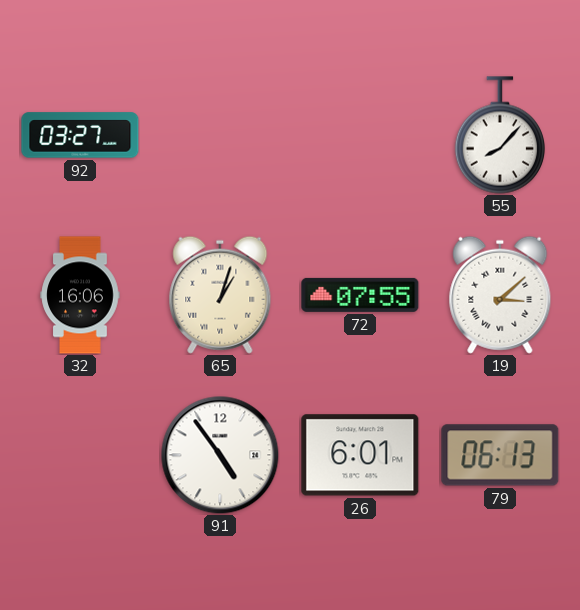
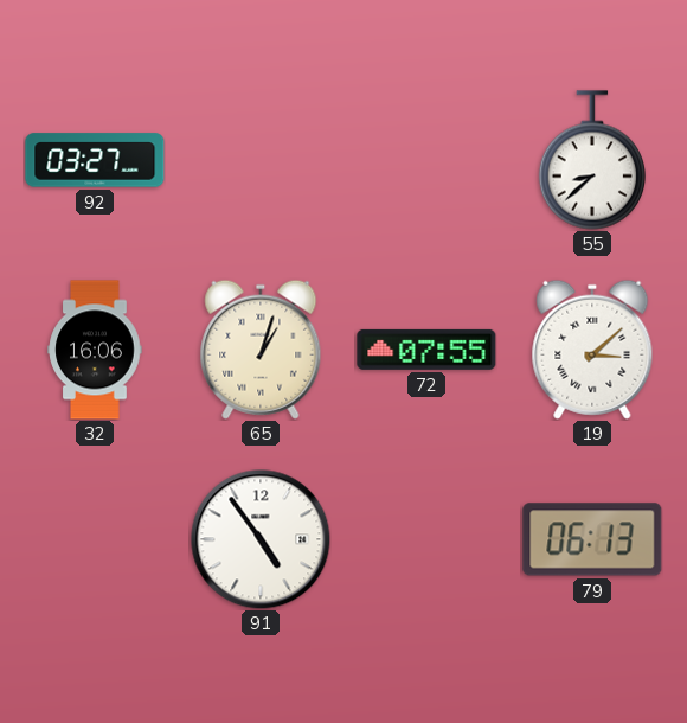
55: 8:07 -> 8:38 (591, 160)
26: 6:01 -> none (360, 455)
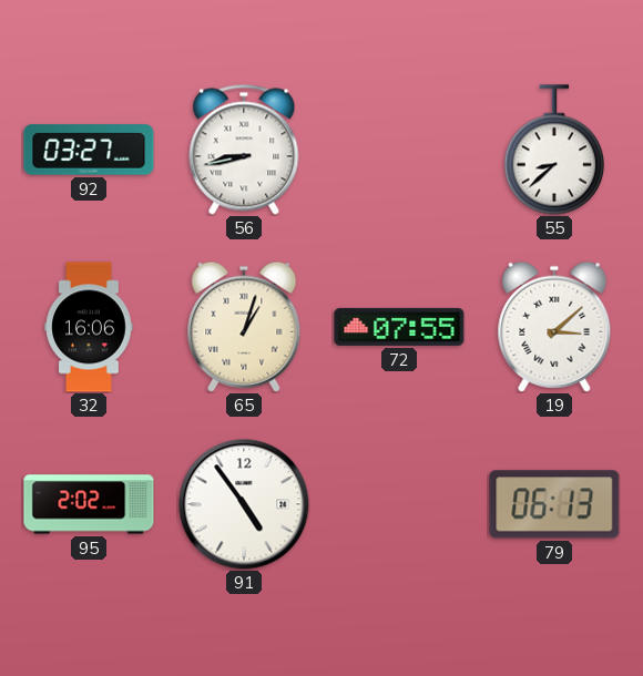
56: none -> 8:43 (244, 150)
95: none -> 2:02 (89, 504)
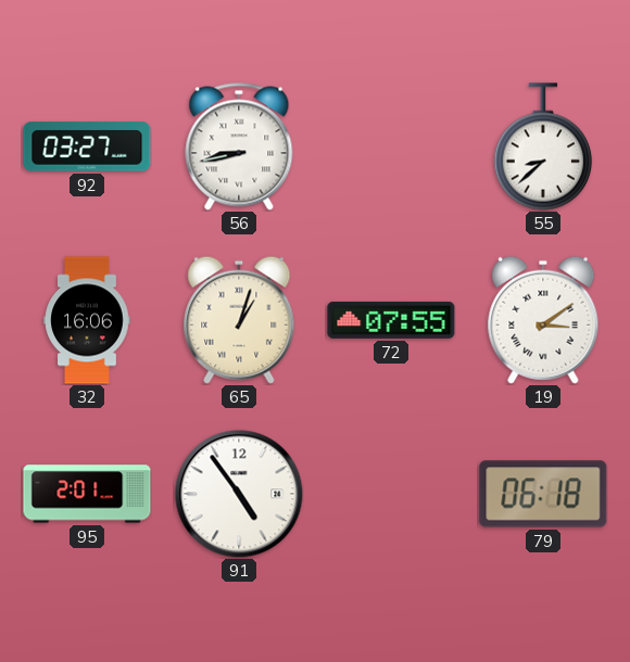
19: 3:08 -> 3:09 (543, 320)
95: 2:02 -> 2:01 (87, 494)
79: 06:13 -> 06:18 (543, 494)
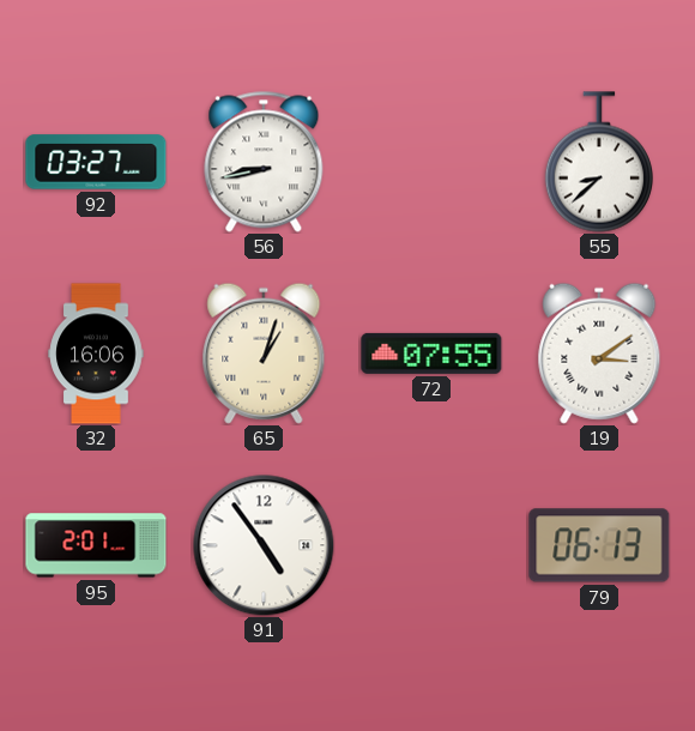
79: 06:18 -> 06:13 (599, 545)
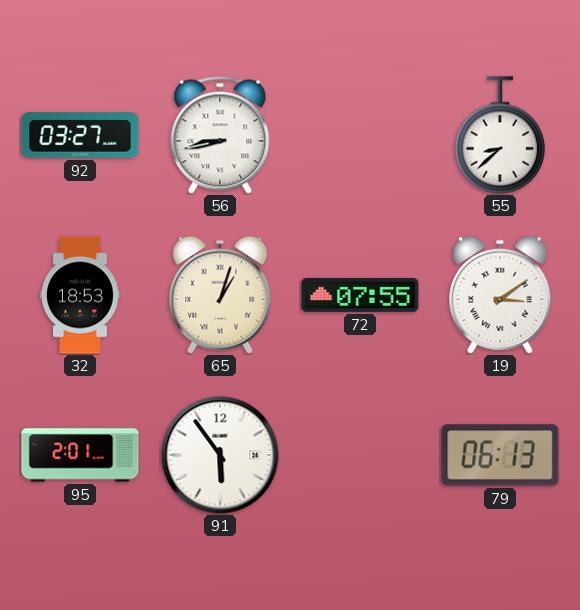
32: 16:06 -> 18:53 (80, 295)
91: 4:54 -> 5:54 (220, 455)
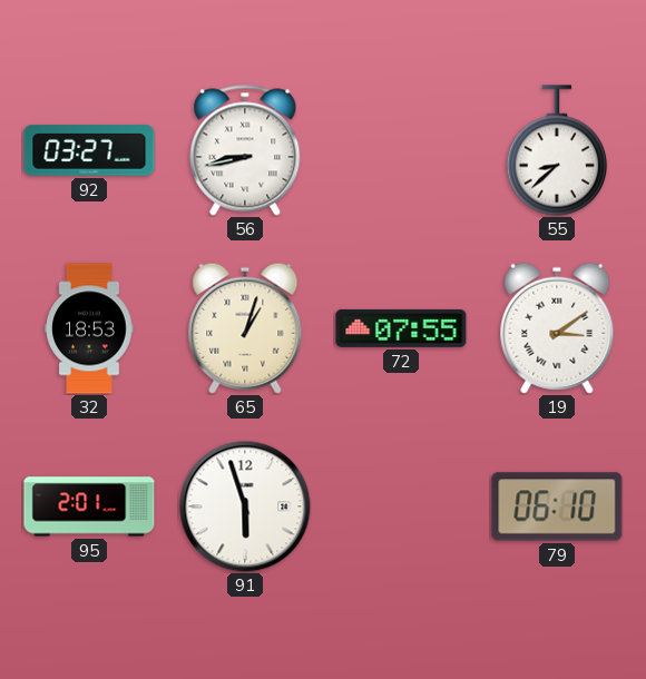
91: 5:54 -> 5:57 (245, 506)
79: 06:13 -> 06:10 (557, 506)
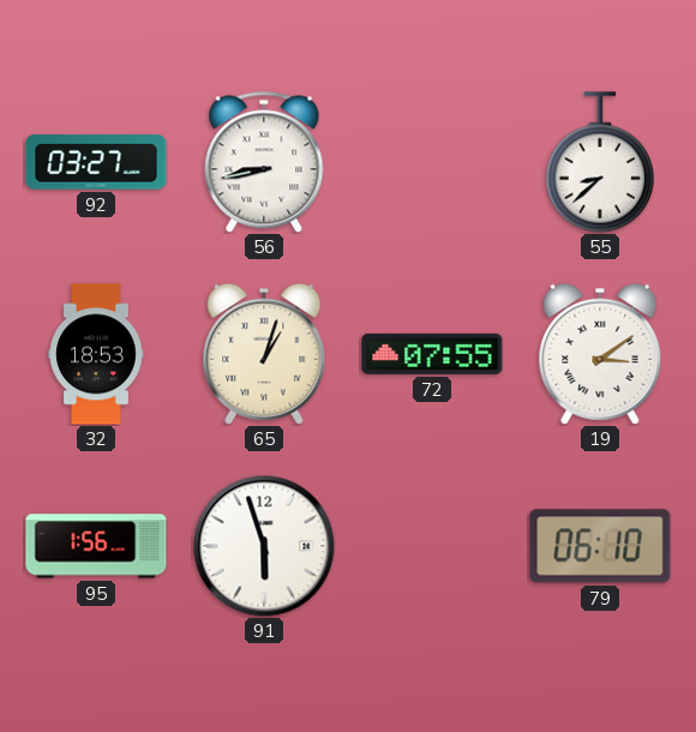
95: 2:01 -> 1:56 (96, 546)
